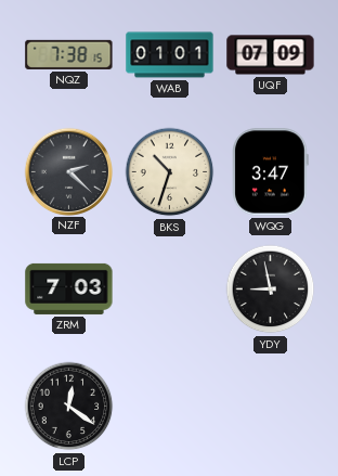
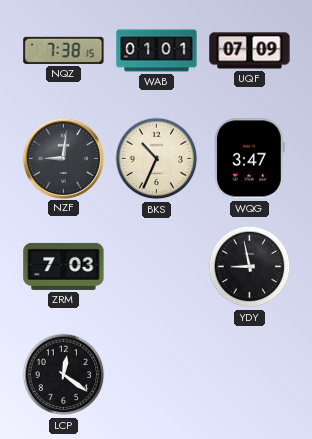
NZF: 2:22 -> 9:01 (63, 158)
BKS: 10:33 -> 10:34 (157, 159)
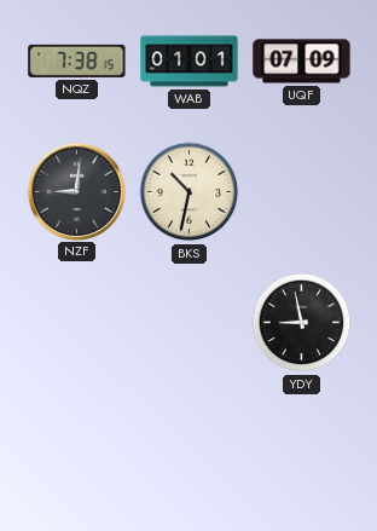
BKS: 10:34 -> 10:32 (190, 192)
WQG: 3:47 -> none (250, 159)
ZRM: 7:03 -> none (64, 266)
LCP: 12:21 -> none (64, 375)
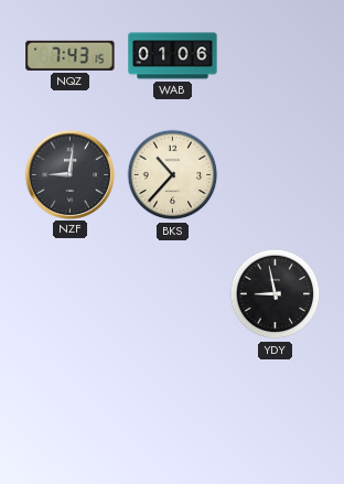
NQZ: 7:38 -> 7:43 (71, 55)
WAB: 01:01 -> 01:06 (173, 56)
UQF: 07:09 -> none (302, 62)
BKS: 10:32 -> 10:37 (173, 175)
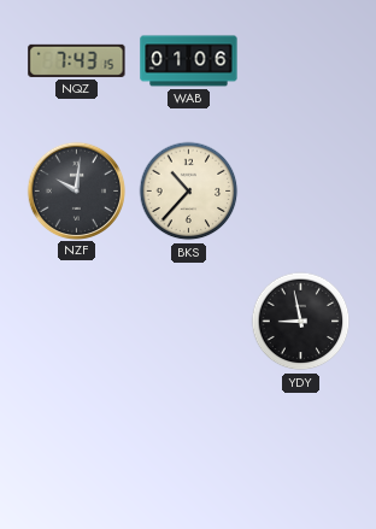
NZF: 9:01 -> 10:01 (76, 190)
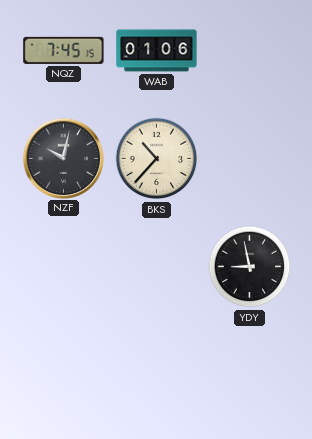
NQZ: 7:43 -> 7:45 (64, 50)
NZF: 10:01 -> 10:02 (63, 158)
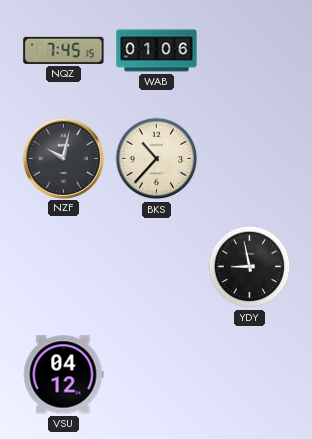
VSU: none -> 04:12 (63, 375)
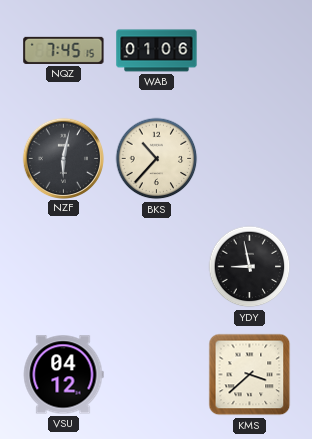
NZF: 10:02 -> 6:02 (63, 158)
KMS: none -> 3:38 (250, 375)
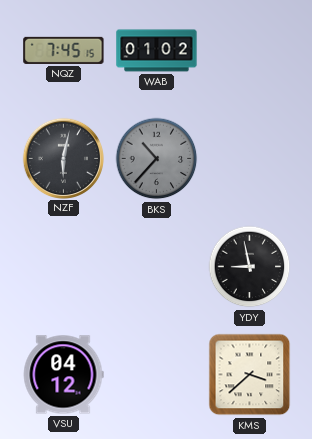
WAB: 01:06 -> 01:02 (157, 51)
BKS dial: cream -> grey (157, 159)
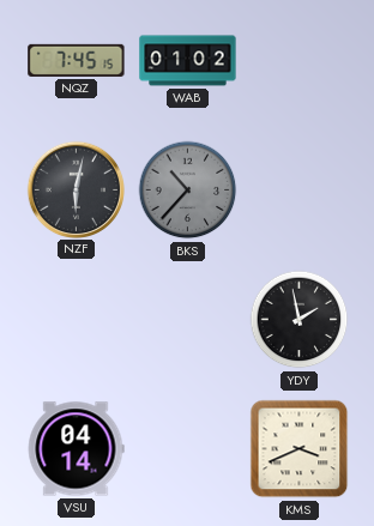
YDY: 8:58 -> 1:58 (300, 320)
VSU: 04:12 -> 04:14 (76, 449)
KMS: 3:38 -> 3:41 (300, 449)
